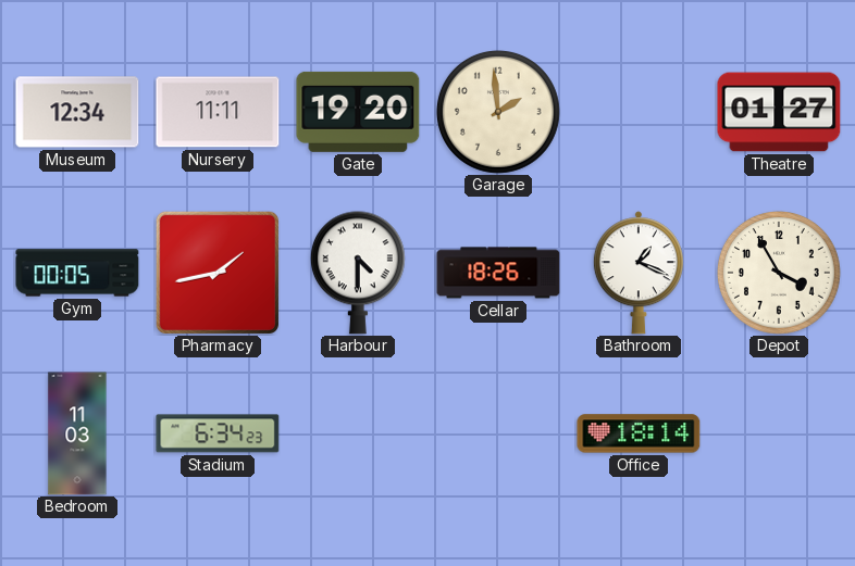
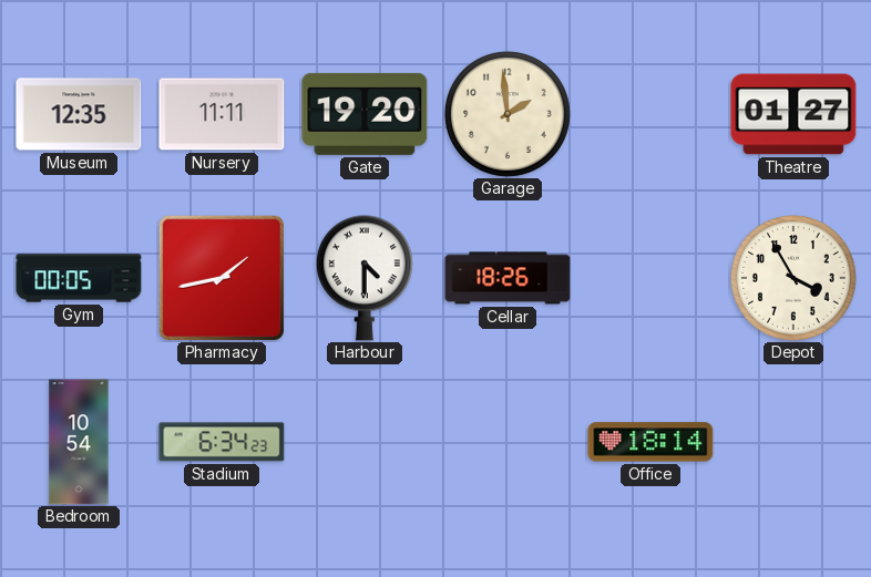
Museum: 12:34 -> 12:35 (79, 114)
Bathroom: 1:19 -> none (639, 273)
Bedroom: 11:03 -> 10:54 (79, 442)
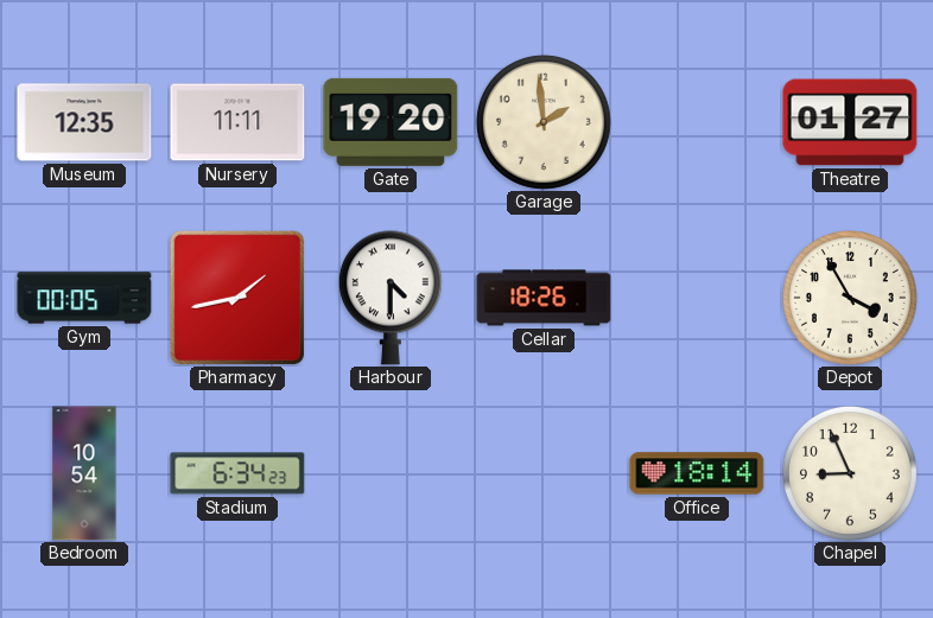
Chapel: none -> 8:56 (850, 473)
